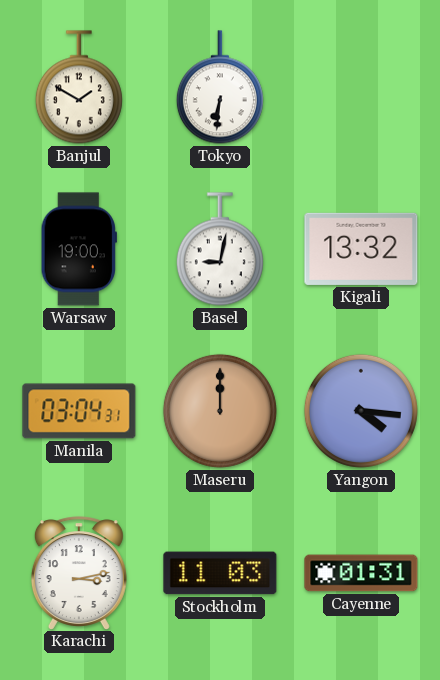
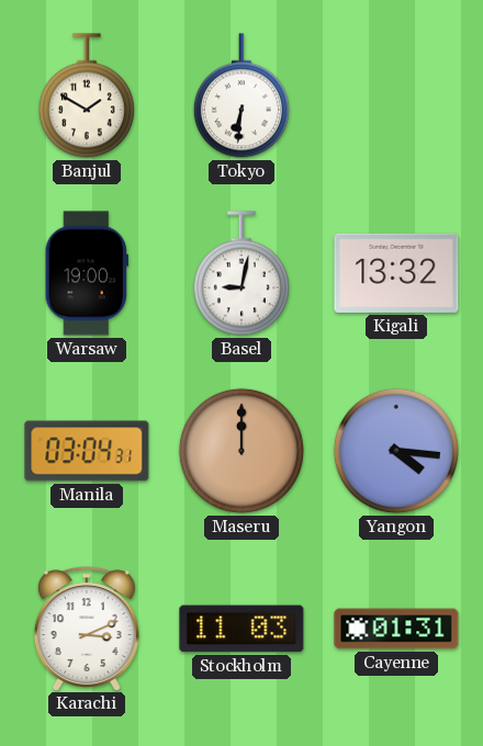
Karachi: 3:13 -> 3:11 (87, 629)
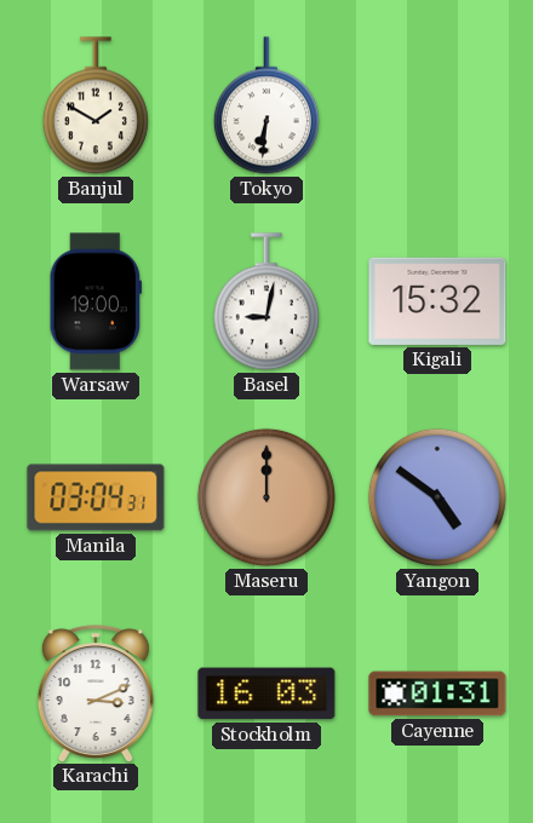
Kigali: 13:32 -> 15:32 (437, 301)
Yangon: 4:16 -> 4:51 (437, 497)
Stockholm: 11:03 -> 16:03 (266, 693)
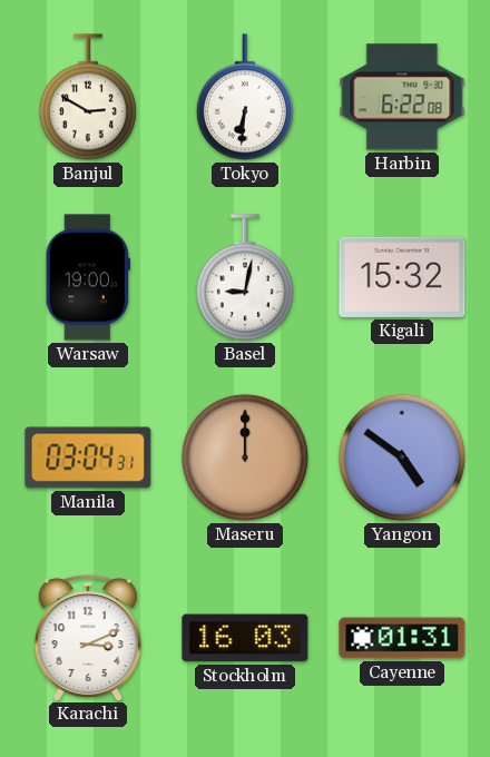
Banjul: 1:50 -> 2:50 (88, 97)
Harbin: none -> 6:22 (402, 97)
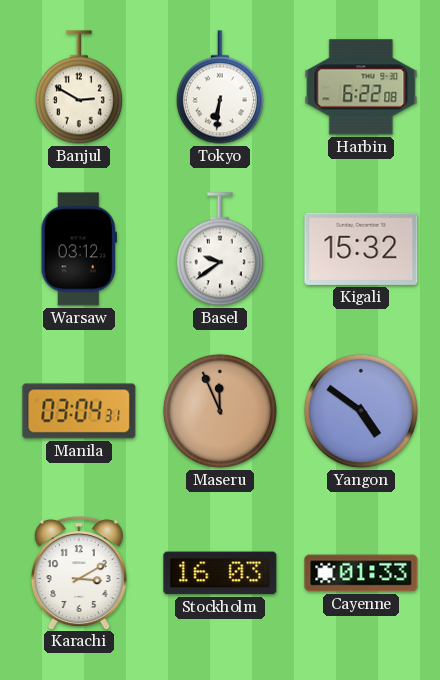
Warsaw: 19:00 -> 03:12 (79, 249)
Basel: 9:02 -> 9:39 (220, 249)
Maseru: 12:00 -> 11:56 (220, 411)
Karachi: 3:11 -> 3:10 (79, 573)
Cayenne: 01:31 -> 01:33 (361, 573)
